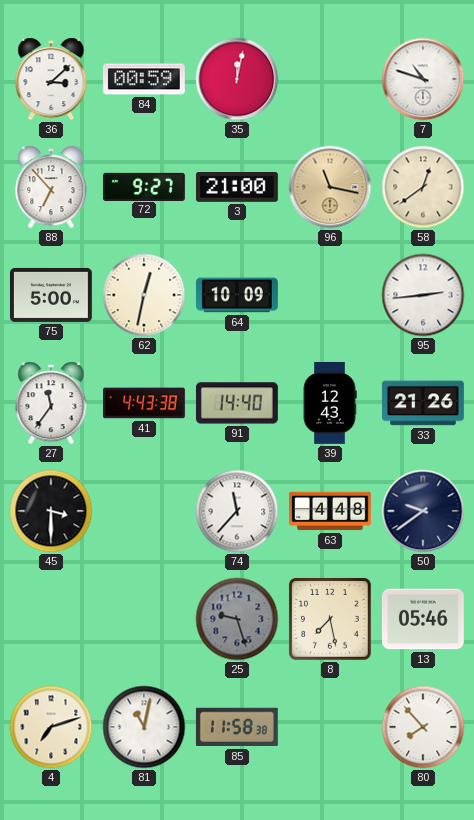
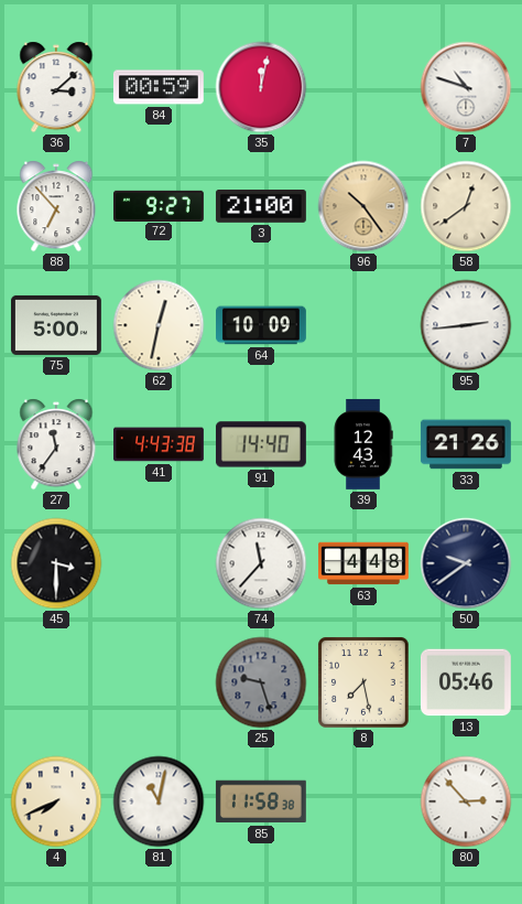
96: 11:17 -> 10:24 (363, 206)
4: 7:12 -> 7:41 (56, 801)
80: 7:53 -> 2:53 (466, 801)
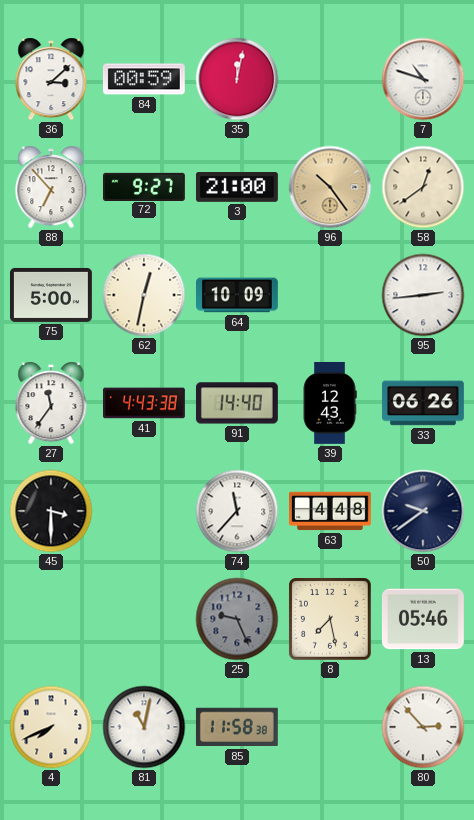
33: 21:26 -> 06:26 (423, 403)
25: 9:27 -> 9:26 (237, 619)
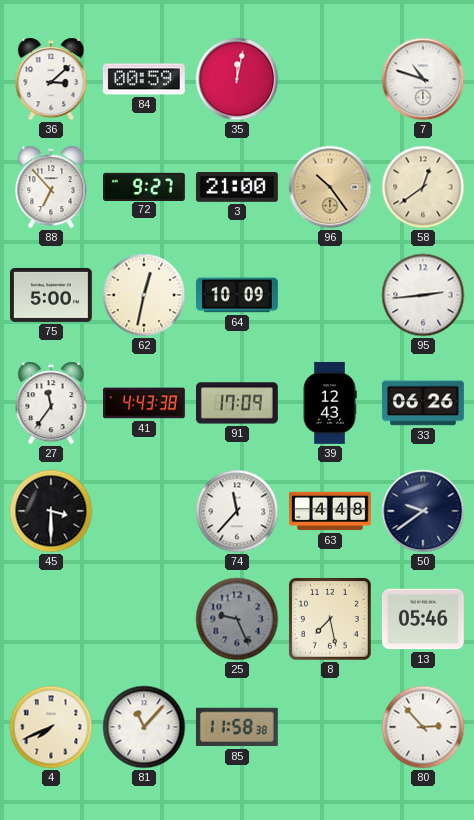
91: 14:40 -> 17:09 (237, 403)
81: 11:02 -> 11:07 (144, 727)
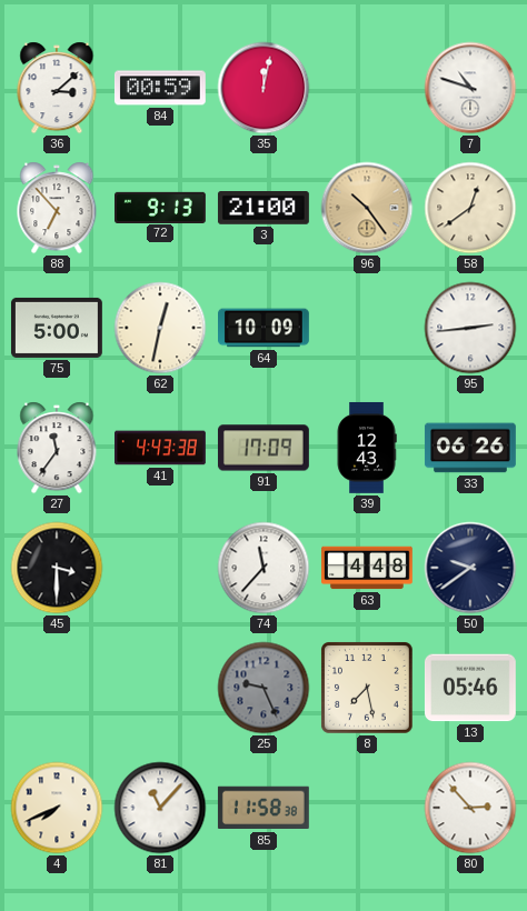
72: 9:27 -> 9:13 (161, 207)
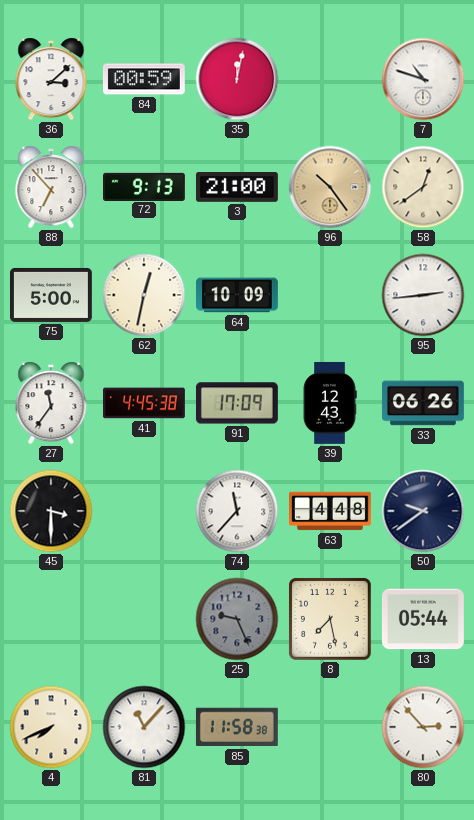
41: 4:43 -> 4:45 (145, 403)
13: 05:46 -> 05:44 (423, 619)
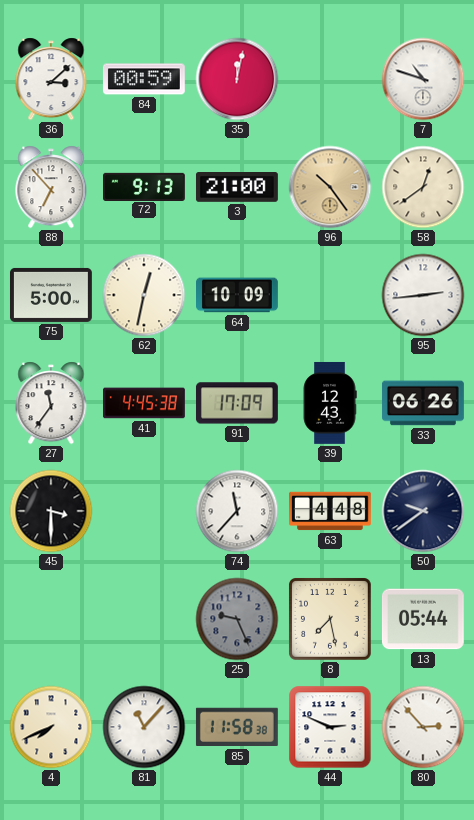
44: none -> 2:49 (330, 727)
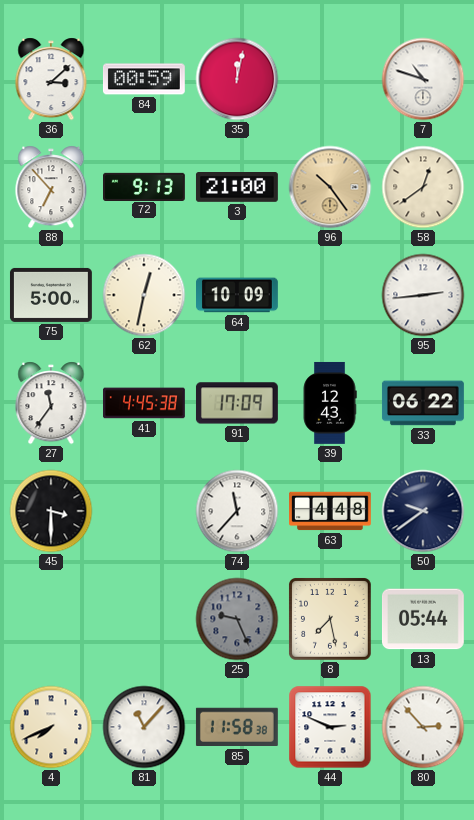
33: 06:26 -> 06:22 (423, 403)
